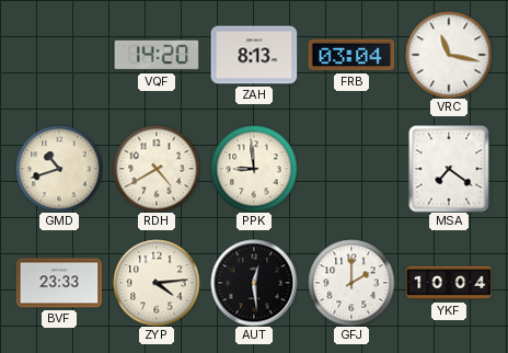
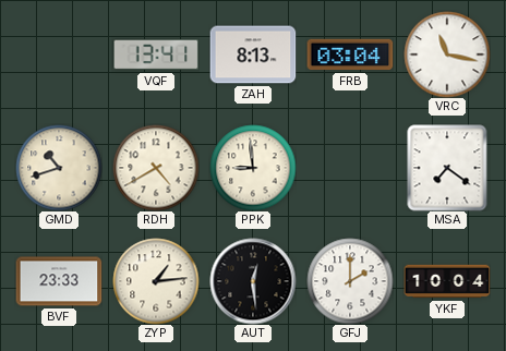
VQF: 14:20 -> 13:41 (156, 55)
ZYP: 4:14 -> 1:14 (156, 281)
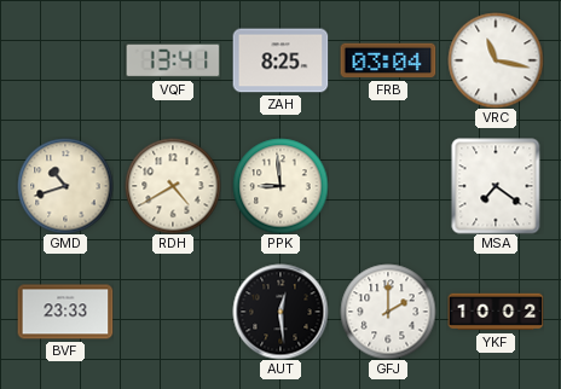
ZAH: 8:13 -> 8:25 (280, 60)
ZYP: 1:14 -> none (156, 281)
YKF: 10:04 -> 10:02 (496, 312)
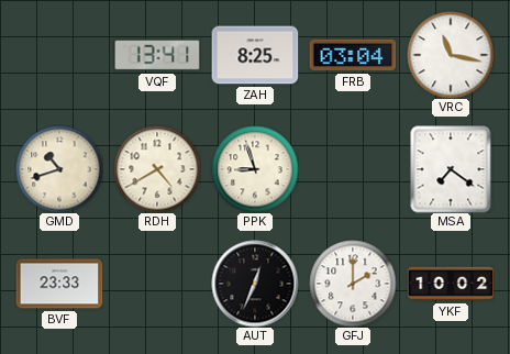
PPK: 8:59 -> 8:57 (255, 169)
AUT: 12:29 -> 12:34 (255, 284)
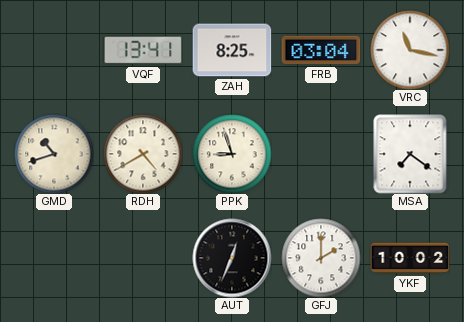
BVF: 23:33 -> none (59, 284)
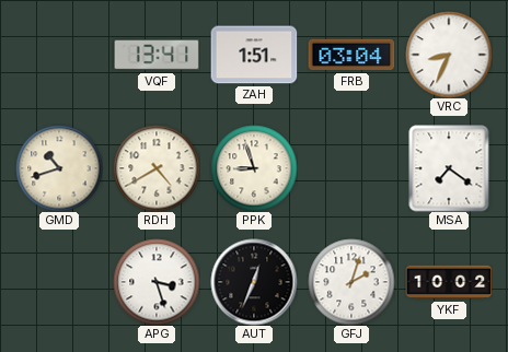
ZAH: 8:25 -> 1:51 (254, 55)
VRC: 11:17 -> 8:34 (449, 55)
APG: none -> 3:27 (157, 282)
GFJ: 2:00 -> 2:03 (351, 282)
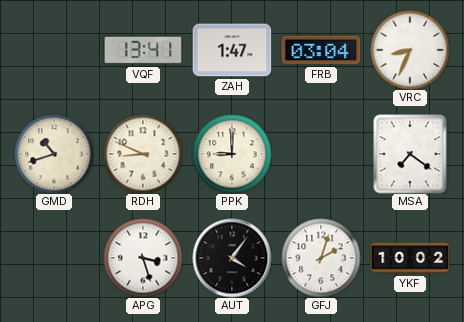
ZAH: 1:51 -> 1:47 (232, 50)
RDH: 4:40 -> 8:49 (143, 154)
PPK: 8:57 -> 9:00 (232, 154)
AUT: 12:34 -> 4:06 (232, 258)
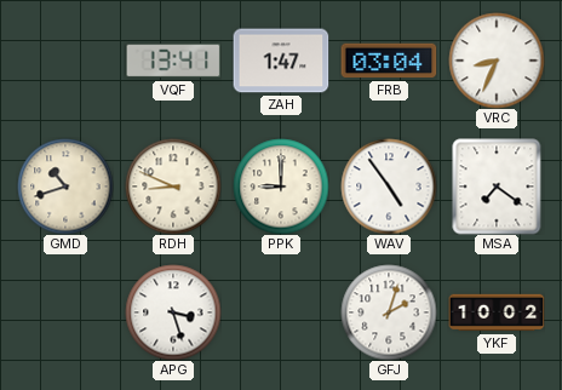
WAV: none -> 4:54 (389, 187)
AUT: 4:06 -> none (232, 258)
